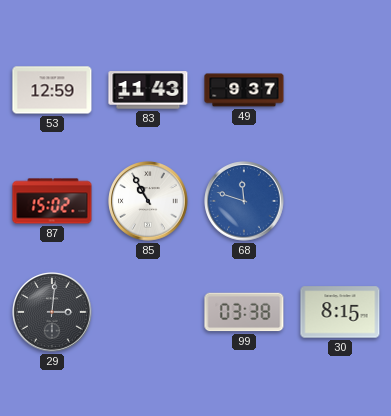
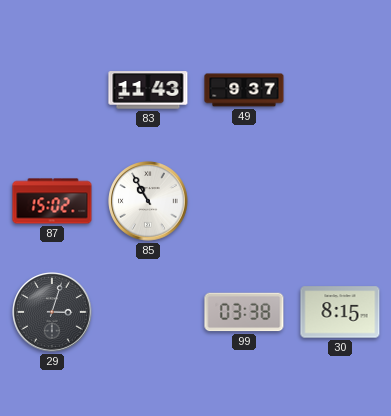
53: 12:59 -> none (52, 90)
68: 11:48 -> none (244, 201)
29: 3:01 -> 3:03 (52, 312)
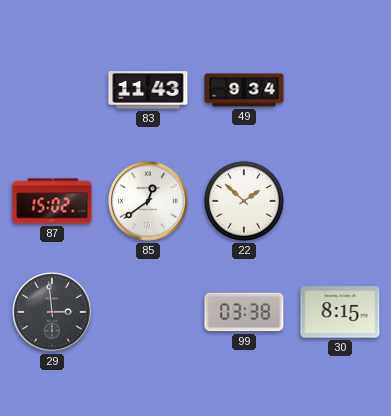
49: 9:37 -> 9:34 (244, 90)
85: 10:55 -> 12:39 (148, 201)
22: none -> 1:52 (244, 201)
29: 3:03 -> 2:59 (52, 312)
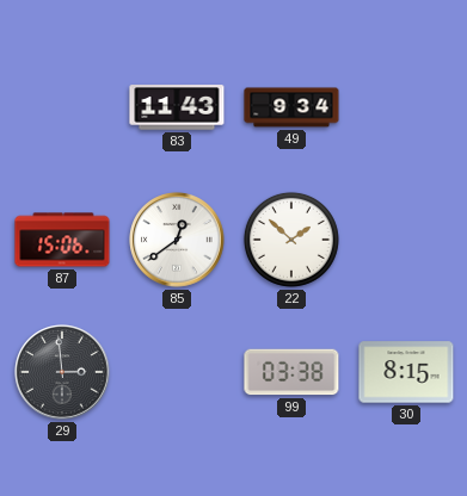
87: 15:02 -> 15:06 (62, 240)
